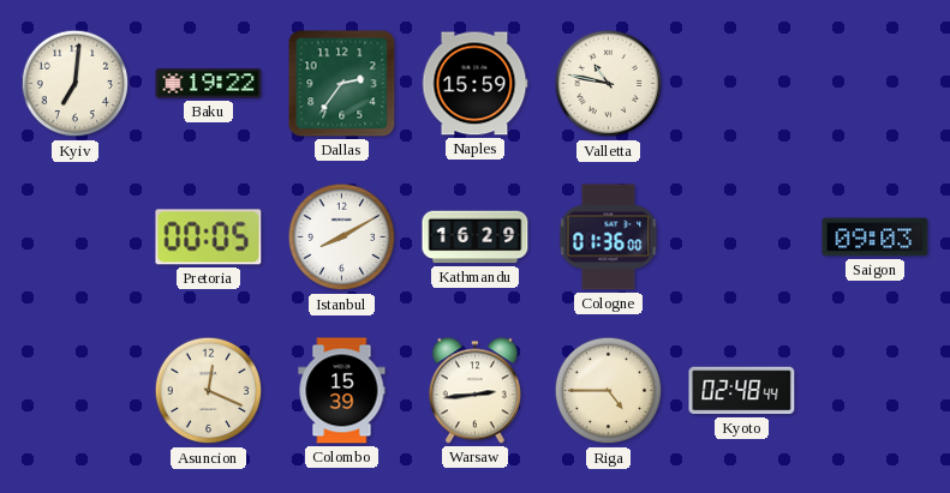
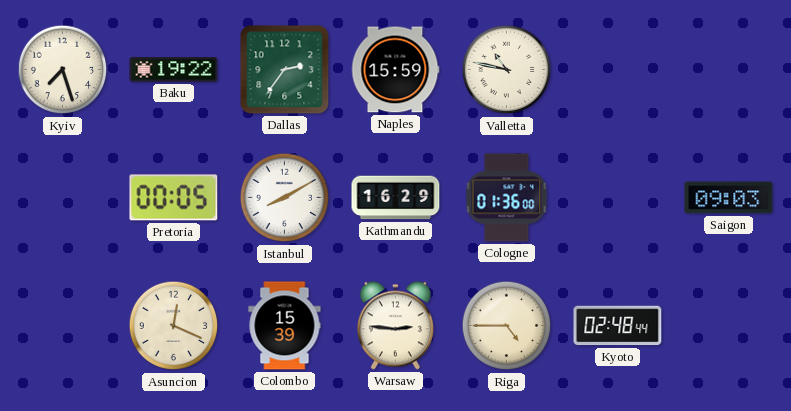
Kyiv: 7:01 -> 7:27 (63, 70)
Warsaw: 2:44 -> 2:46 (395, 326)
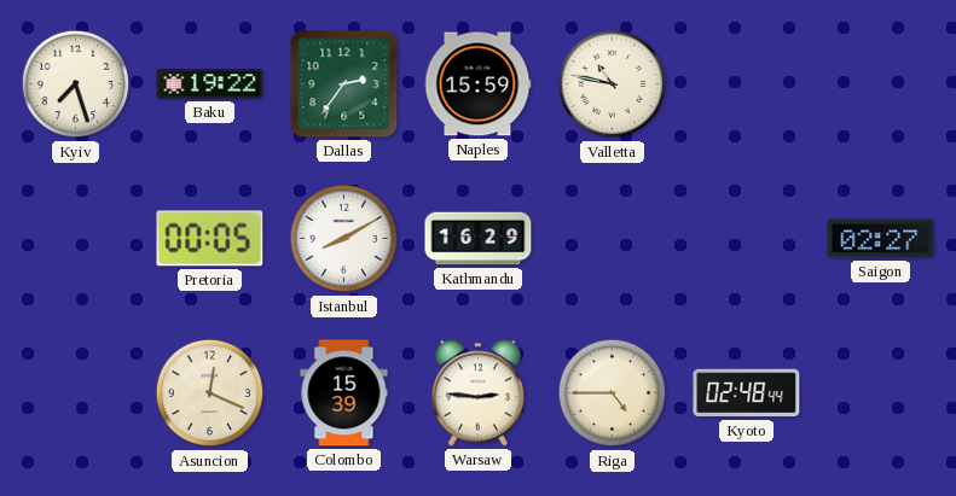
Cologne: 01:36 -> none (507, 198)
Saigon: 09:03 -> 02:27 (881, 239)
